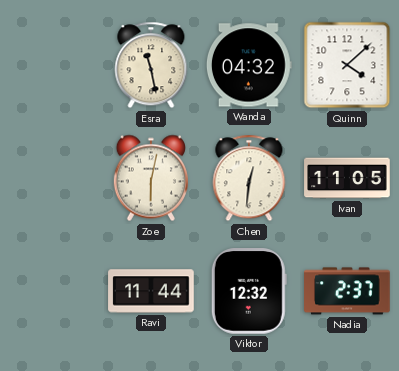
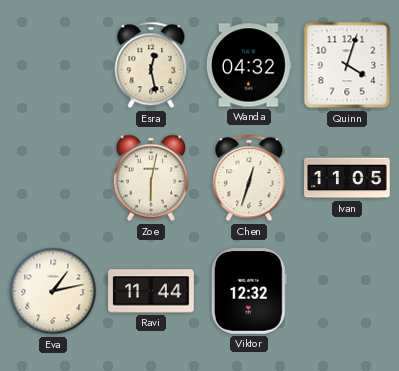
Esra: 11:28 -> 12:28 (151, 65)
Quinn: 4:08 -> 4:03 (347, 65)
Chen: 12:31 -> 12:33 (249, 178)
Eva: none -> 1:13 (53, 291)
Nadia: 2:37 -> none (347, 291)
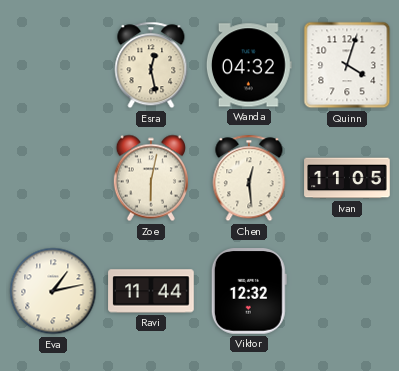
Chen: 12:33 -> 12:29 (249, 178)
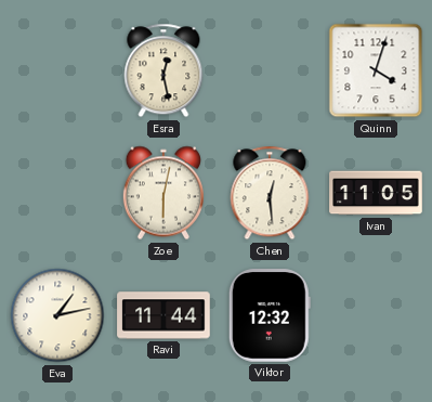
Wanda: 04:32 -> none (249, 65)
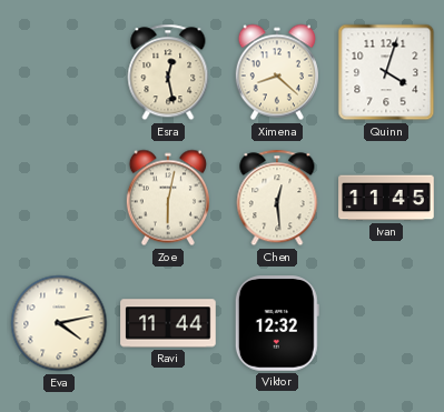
Ximena: none -> 8:22 (277, 72)
Ivan: 11:05 -> 11:45 (386, 198)
Eva: 1:13 -> 4:13 (59, 323)
